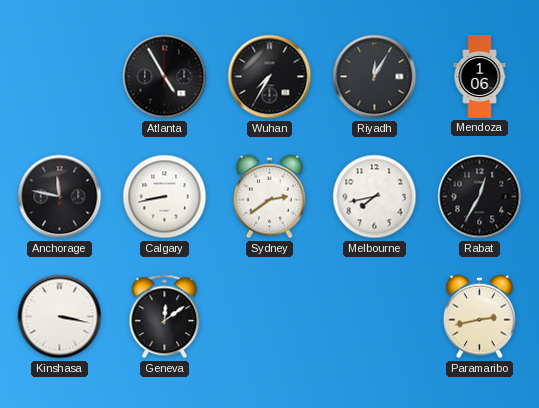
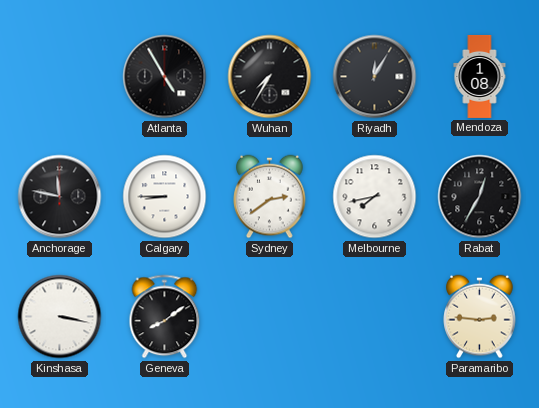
Mendoza: 1:06 -> 1:08 (480, 76)
Calgary: 8:43 -> 8:45 (165, 197)
Geneva: 12:09 -> 8:09 (165, 317)
Paramaribo: 2:43 -> 2:46 (480, 317)
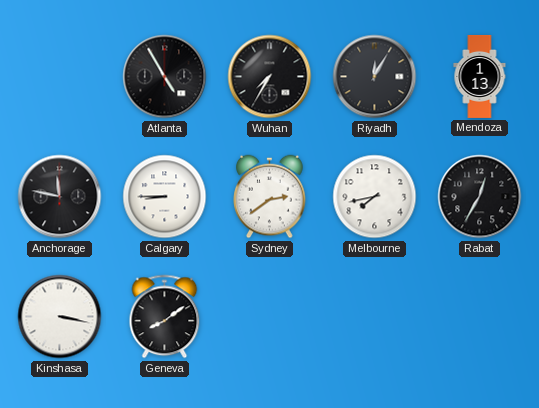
Mendoza: 1:08 -> 1:13 (480, 76)
Paramaribo: 2:46 -> none (480, 317)
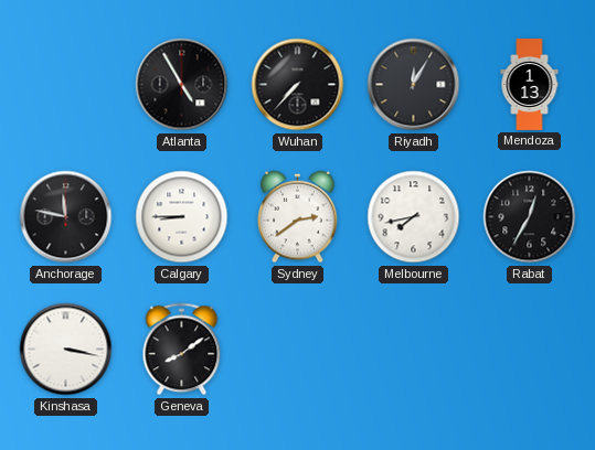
Wuhan: 7:35 -> 7:37 (298, 85)
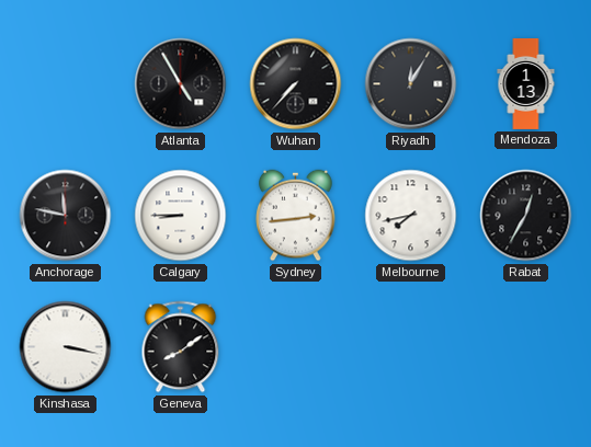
Sydney: 2:39 -> 2:44 (296, 216)
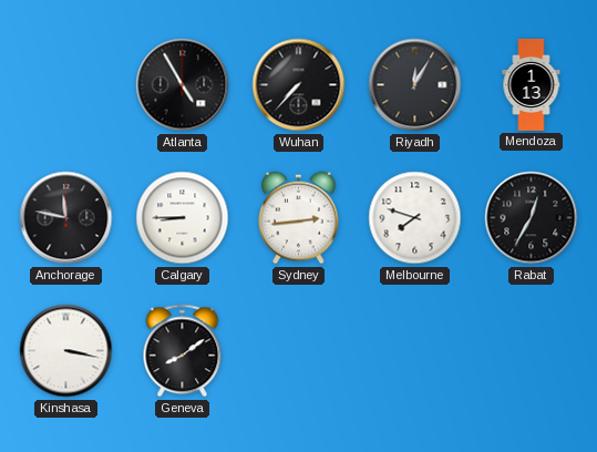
Melbourne: 7:43 -> 7:48 (415, 218)
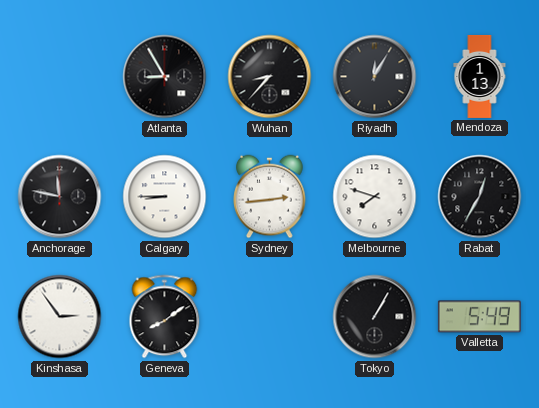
Atlanta: 4:55 -> 8:55 (165, 77)
Wuhan: 7:37 -> 8:37 (270, 77)
Kinshasa: 3:17 -> 2:54 (60, 317)
Tokyo: none -> 1:05 (375, 317)
Valletta: none -> 5:49 (479, 317)
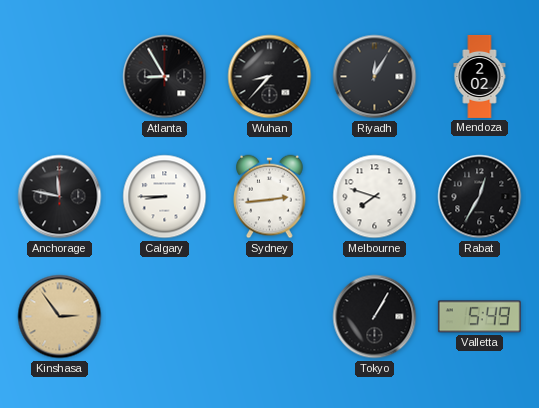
Mendoza: 1:13 -> 2:02 (480, 76)
Kinshasa dial: white -> champagne (60, 317)
Geneva: 8:09 -> none (165, 317)
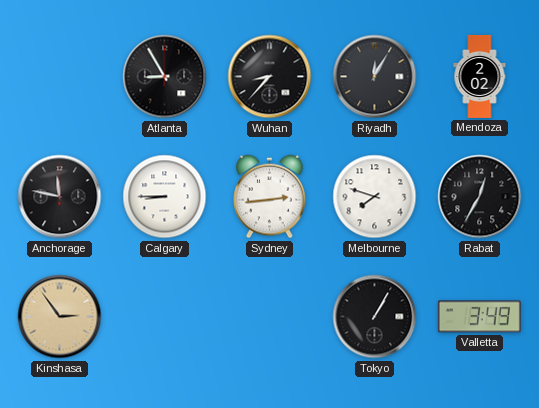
Valletta: 5:49 -> 3:49 (479, 317)
